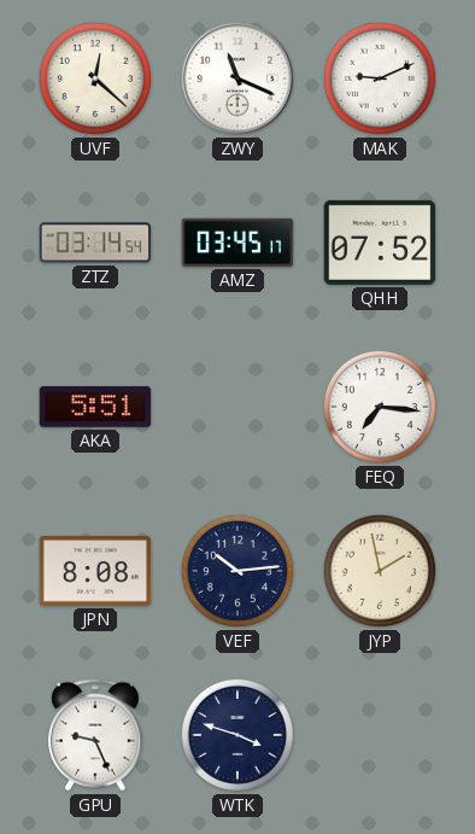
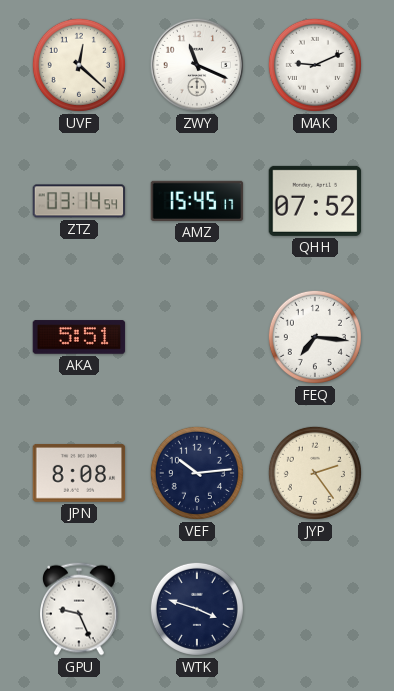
AMZ: 03:45 -> 15:45 (197, 201)
JYP: 1:58 -> 2:24 (315, 473)
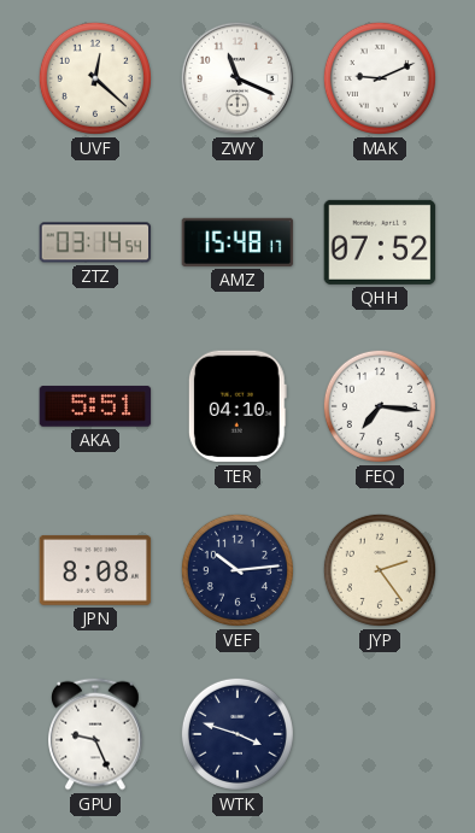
AMZ: 15:45 -> 15:48 (237, 242)
TER: none -> 04:10 (237, 406)
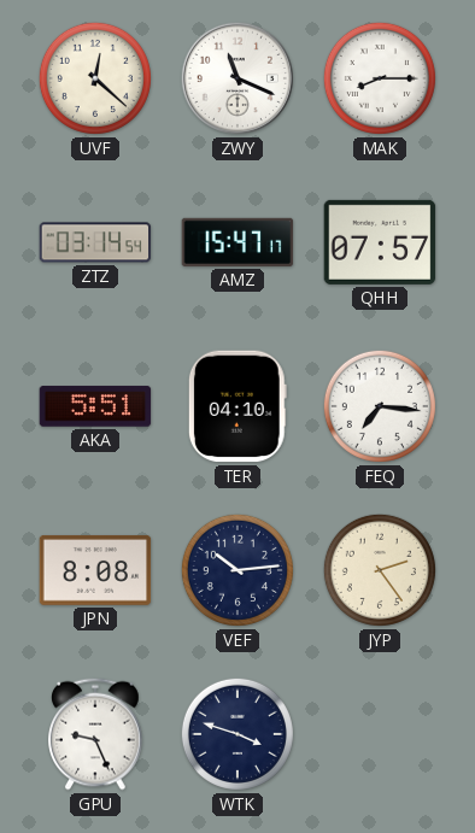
MAK: 9:11 -> 8:15 (380, 78)
AMZ: 15:48 -> 15:47 (237, 242)
QHH: 07:52 -> 07:57 (380, 242)
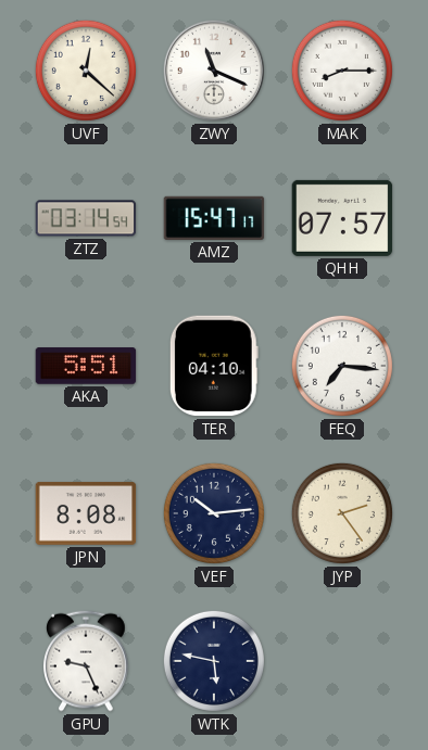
WTK: 3:48 -> 5:47 (214, 661)
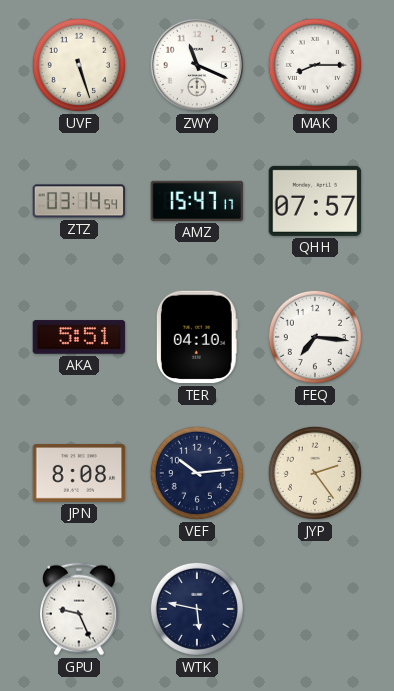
UVF: 12:22 -> 5:27 (79, 65)
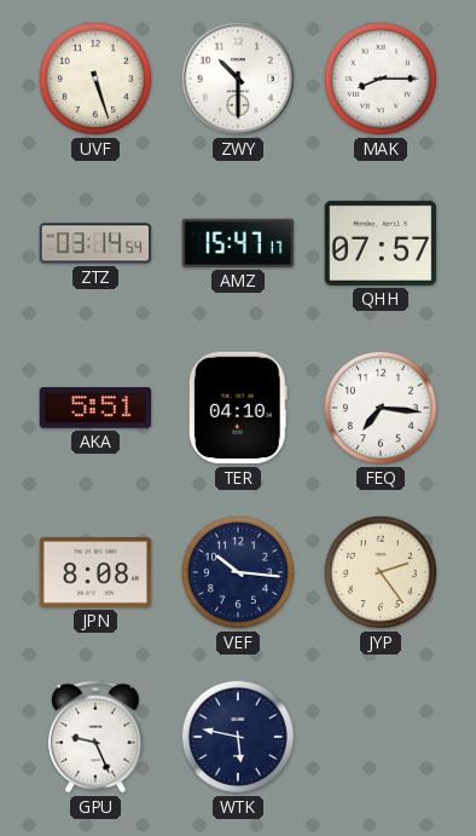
ZWY: 11:19 -> 10:30 (238, 79)
VEF: 10:14 -> 10:16 (238, 572)
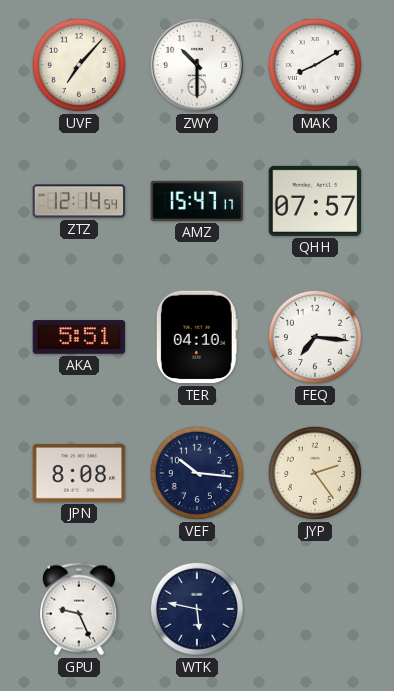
UVF: 5:27 -> 7:07 (79, 65)
MAK: 8:15 -> 8:10 (315, 65)
ZTZ: 03:14 -> 12:14 (79, 201)
